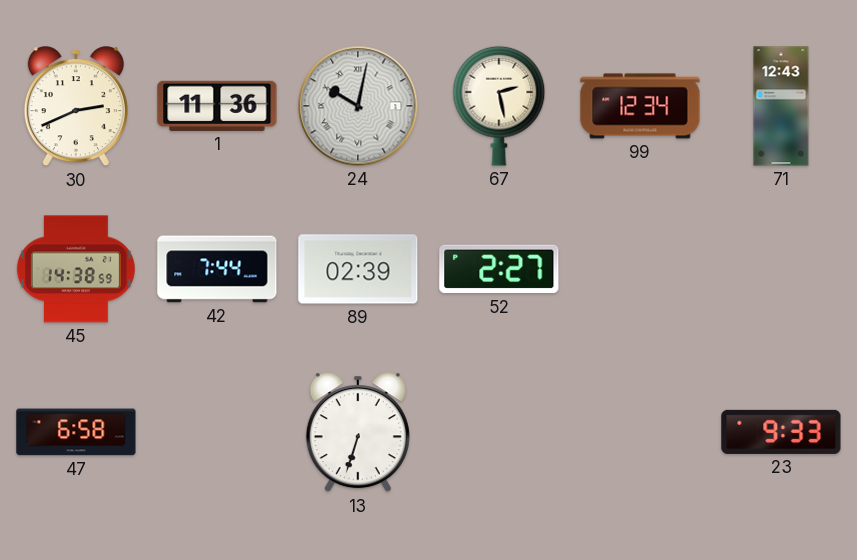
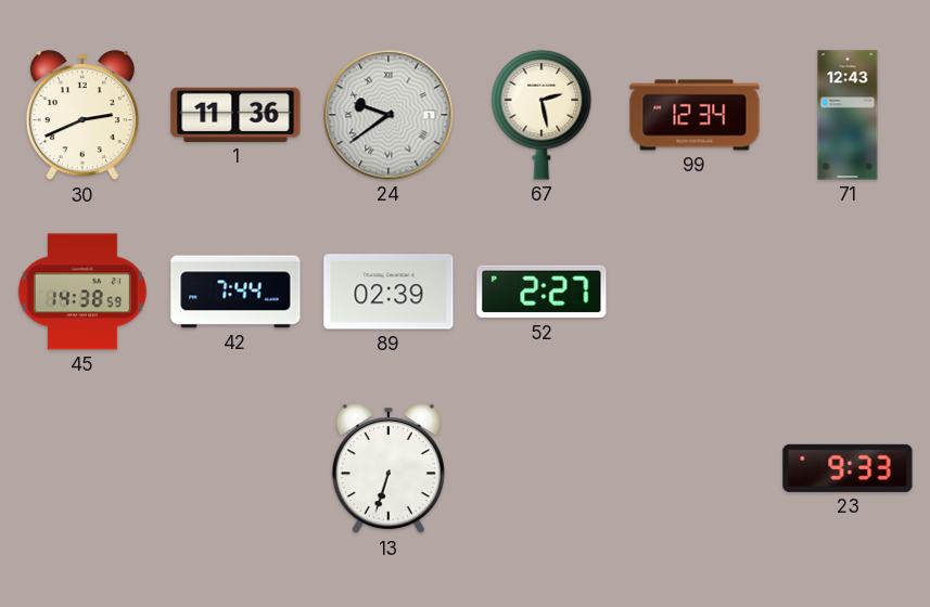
24: 10:02 -> 9:39 (388, 115)
47: 6:58 -> none (76, 432)
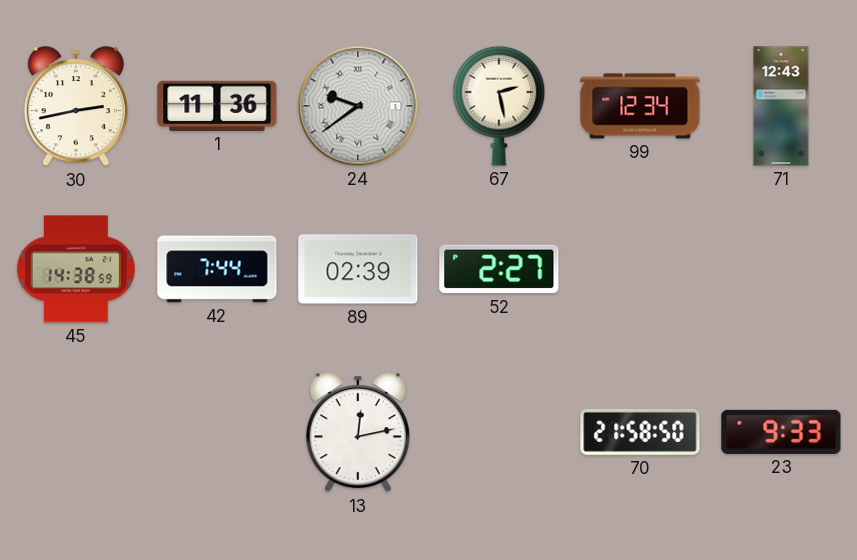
30: 2:41 -> 2:43 (76, 107)
13: 6:33 -> 12:13 (358, 433)
70: none -> 21:58 (640, 432)
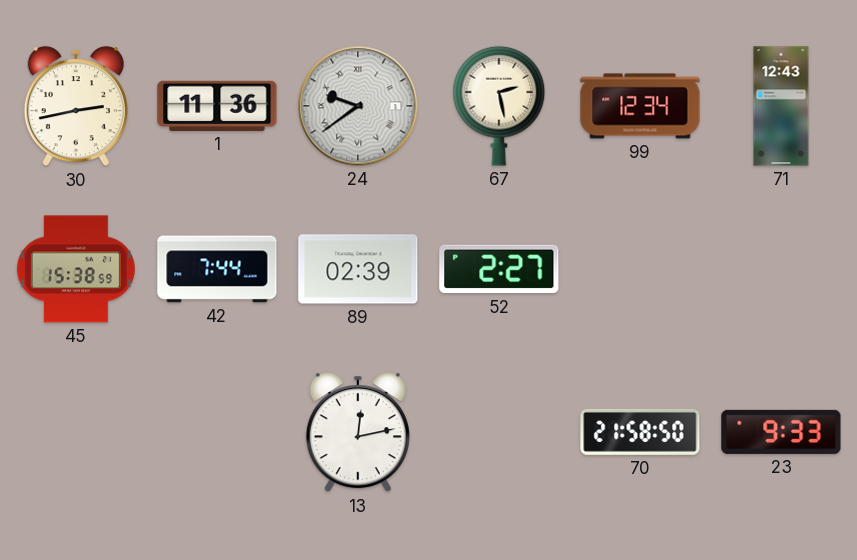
45: 14:38 -> 15:38 (76, 269)
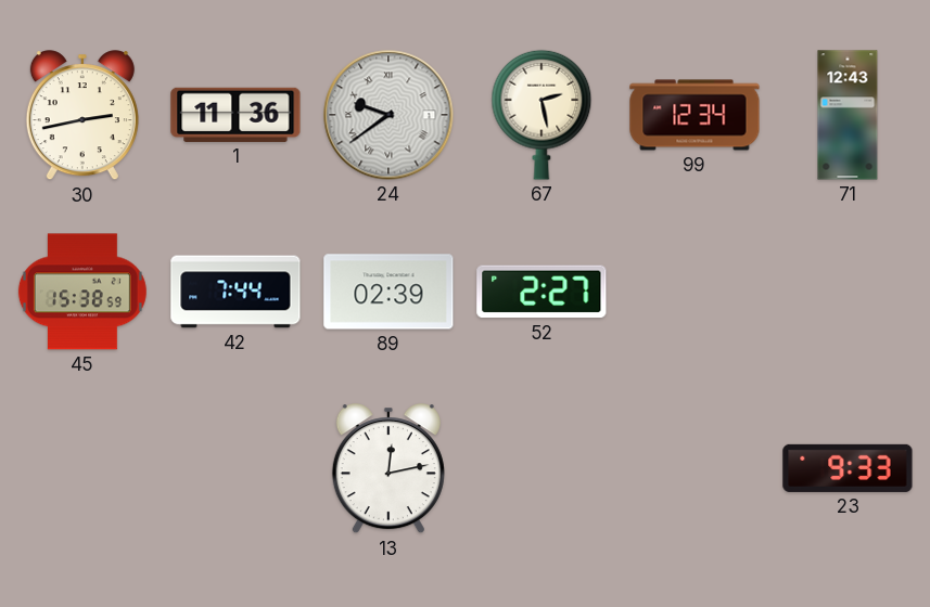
70: 21:58 -> none (640, 432)
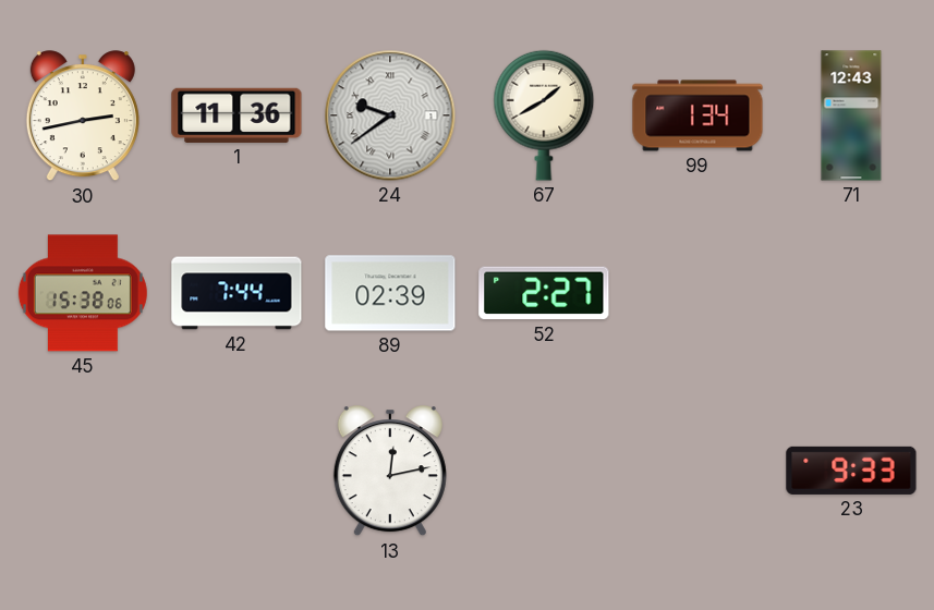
67: 2:28 -> 1:40 (544, 115)
99: 12:34 -> 1:34 (698, 115)
45: 15:38:59 -> 15:38:06 (83, 293)
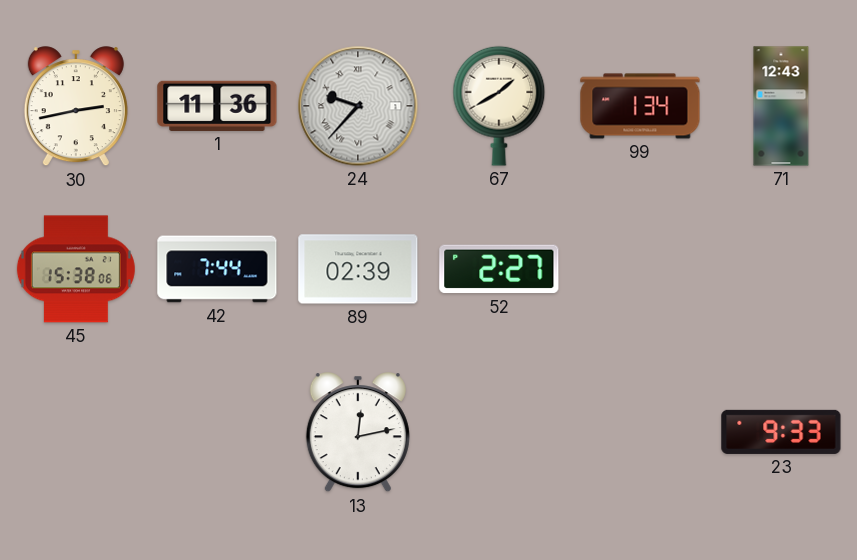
24: 9:39 -> 9:37 (358, 106)
